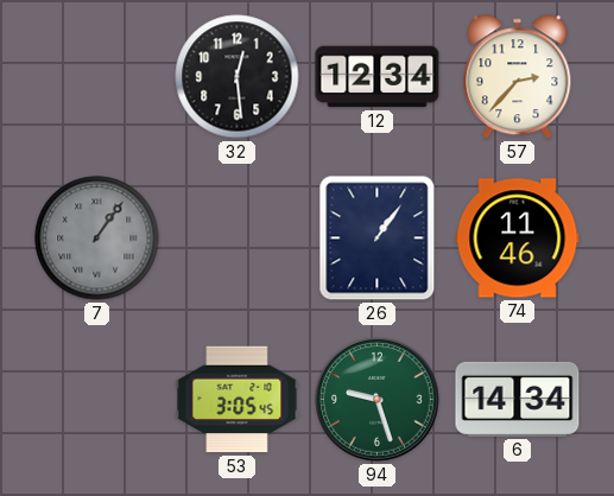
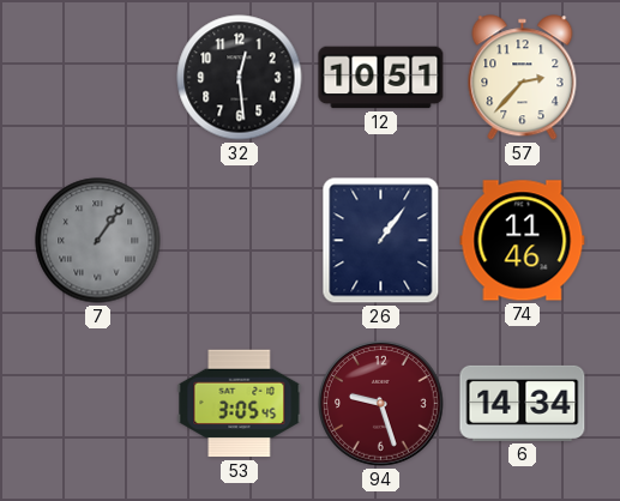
12: 12:34 -> 10:51 (381, 78)
94 dial: green -> burgundy (381, 404)
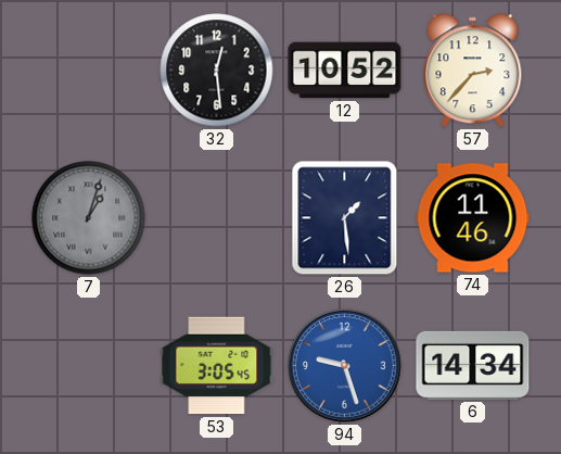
12: 10:51 -> 10:52 (345, 71)
7: 1:06 -> 1:03 (89, 218)
26: 1:06 -> 1:29 (345, 218)
94 dial: burgundy -> blue (345, 366)
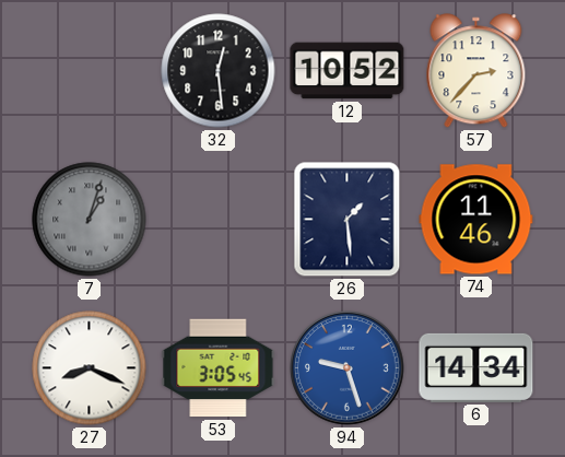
27: none -> 8:19 (90, 368)
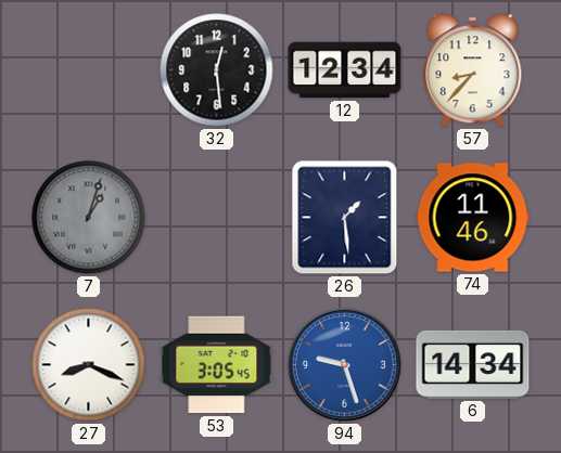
12: 10:52 -> 12:34 (345, 70)
57: 2:37 -> 8:37 (473, 70)
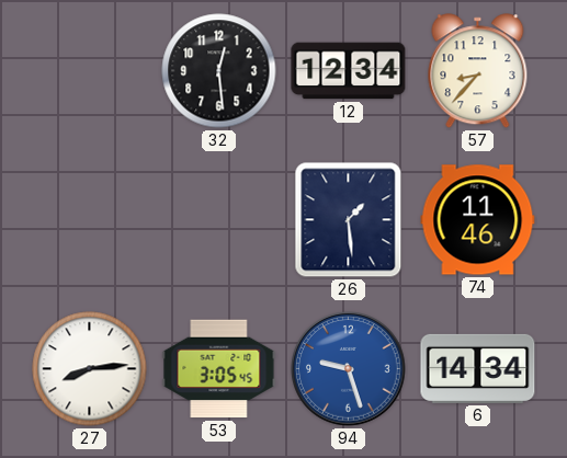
7: 1:03 -> none (89, 218)
27: 8:19 -> 8:14 (90, 369)
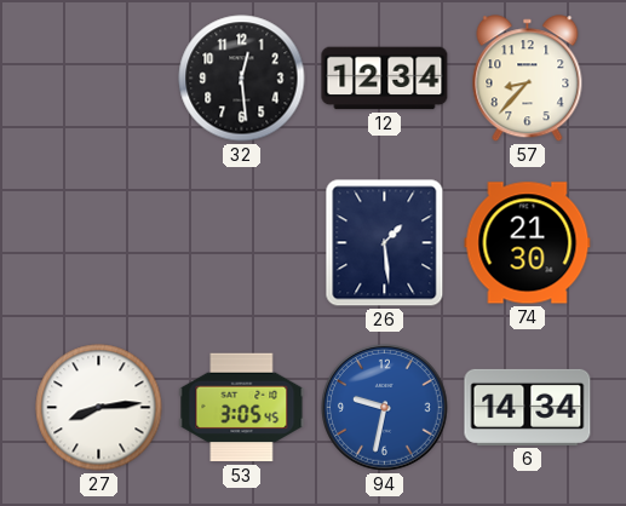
74: 11:46 -> 21:30 (528, 243)
94: 9:27 -> 9:32 (385, 408)
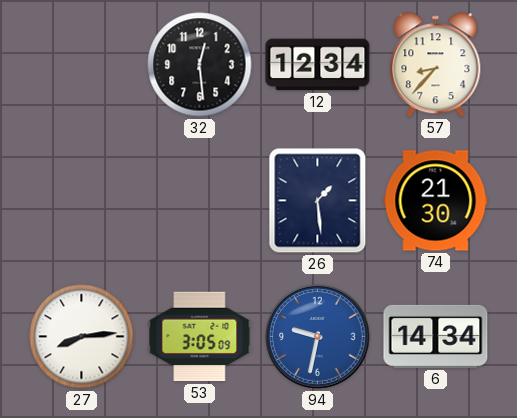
53: 3:05:45 -> 3:05:09 (200, 337)
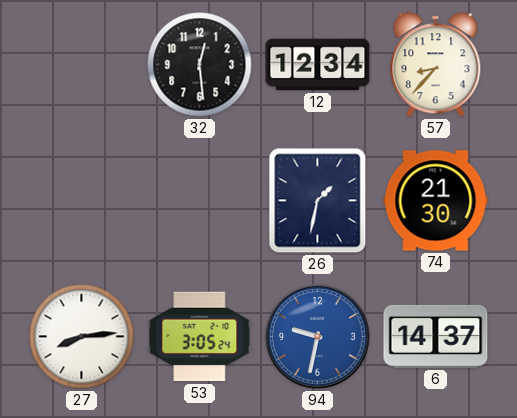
26: 1:29 -> 1:32 (318, 201)
53: 3:05:09 -> 3:05:24 (200, 337)
6: 14:34 -> 14:37 (436, 336)
